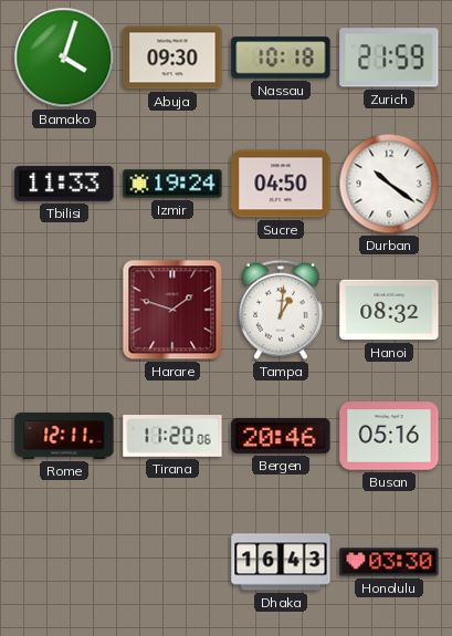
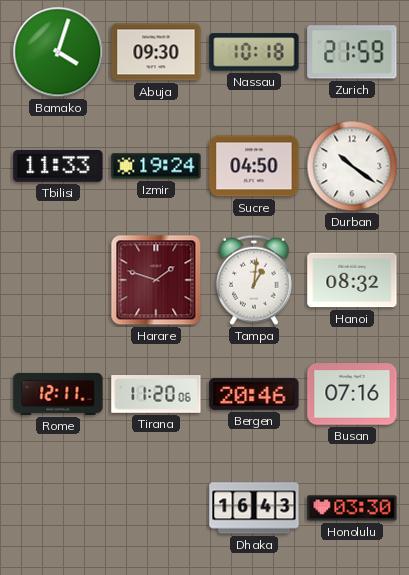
Busan: 05:16 -> 07:16 (352, 394)
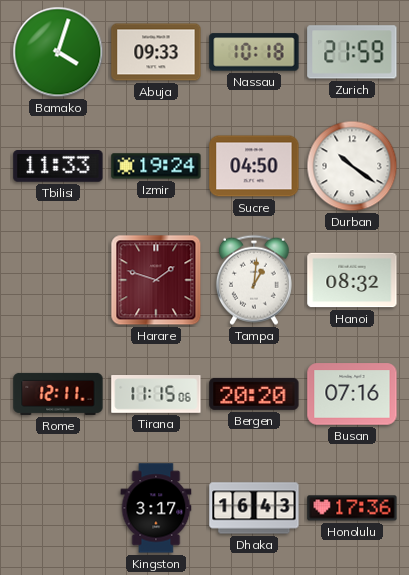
Abuja: 09:30 -> 09:33 (156, 52)
Tirana: 11:20 -> 11:15 (156, 395)
Bergen: 20:46 -> 20:20 (254, 394)
Kingston: none -> 3:17 (156, 508)
Honolulu: 03:30 -> 17:36 (352, 508)
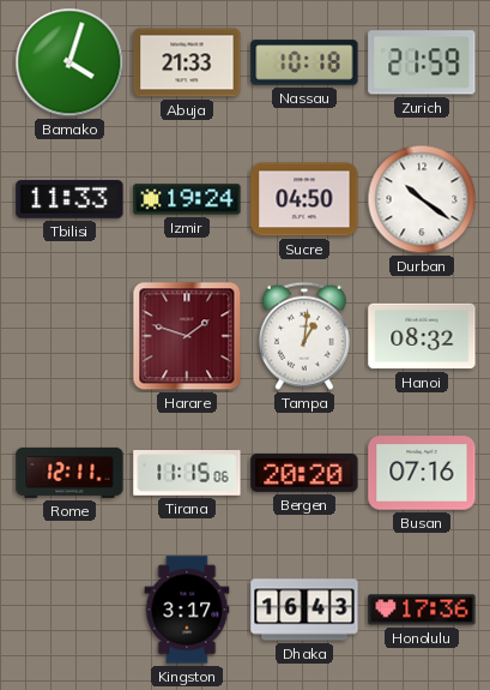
Abuja: 09:33 -> 21:33 (187, 62)
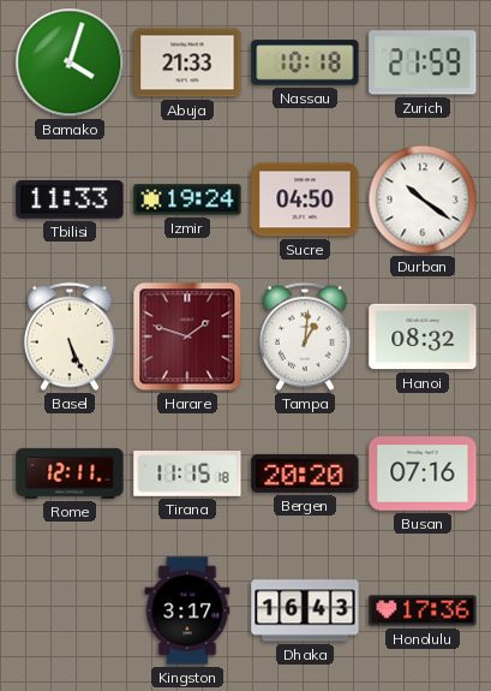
Basel: none -> 5:26 (70, 336)
Tirana: 11:15:06 -> 11:15:18 (187, 475)
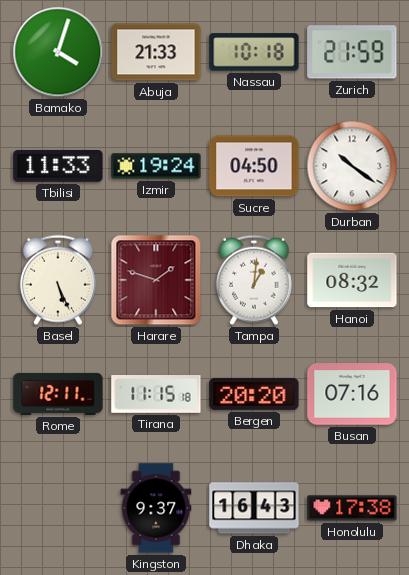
Kingston: 3:17 -> 9:37 (156, 508)
Honolulu: 17:36 -> 17:38 (352, 508)
